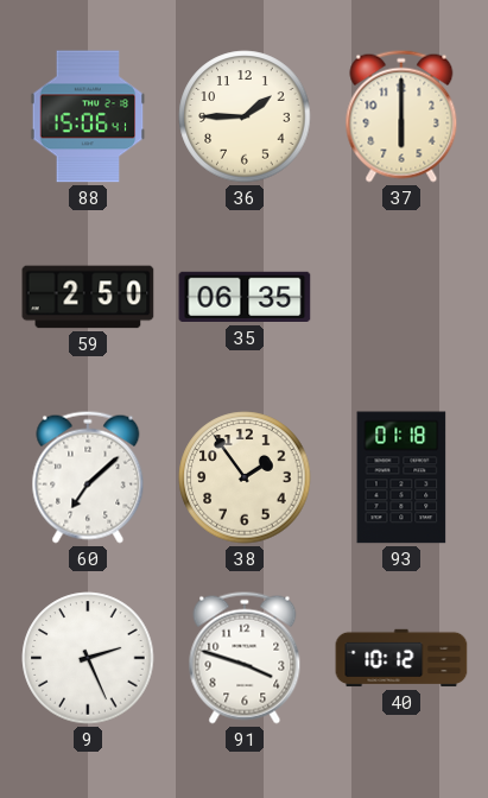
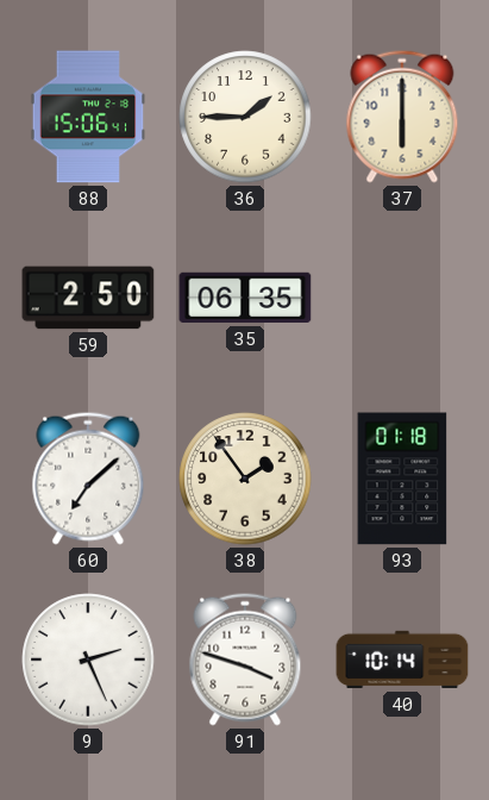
40: 10:12 -> 10:14 (402, 660)
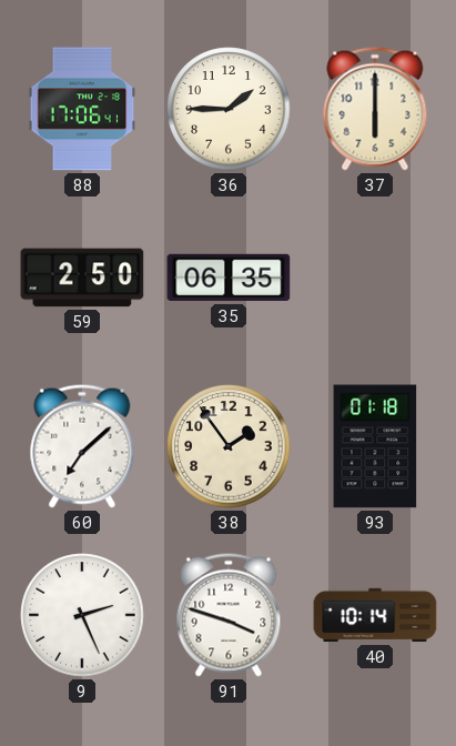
88: 15:06 -> 17:06 (82, 109)
